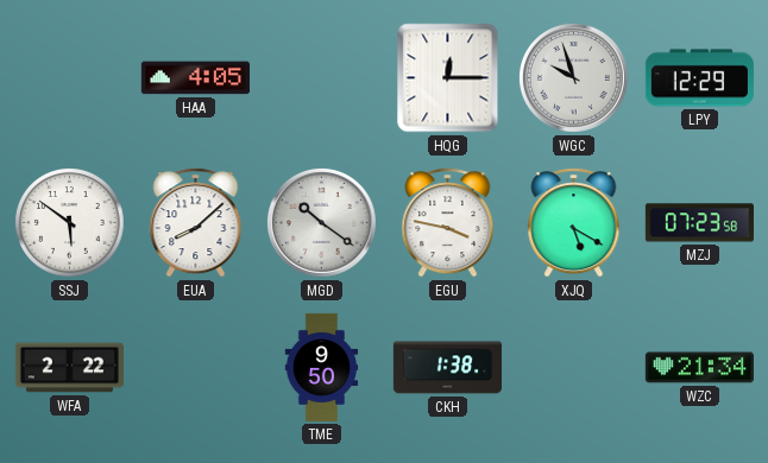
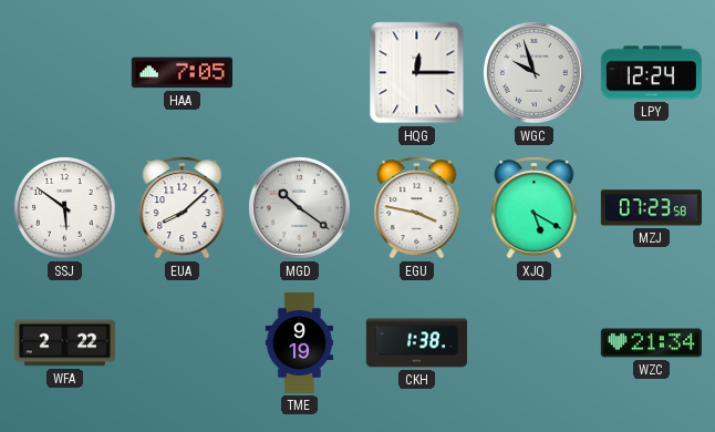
HAA: 4:05 -> 7:05 (182, 73)
LPY: 12:29 -> 12:24 (651, 73)
TME: 9:50 -> 9:19 (300, 342)
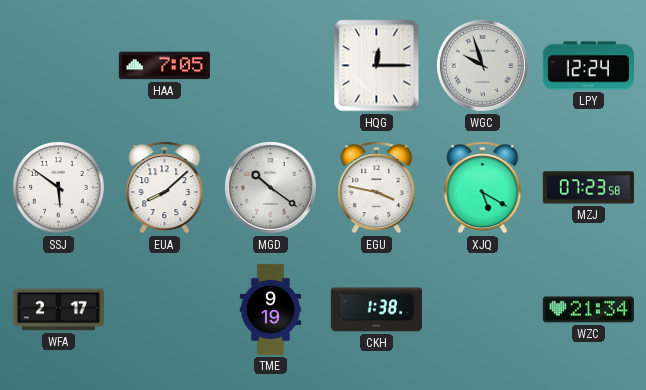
WFA: 2:22 -> 2:17 (58, 310)
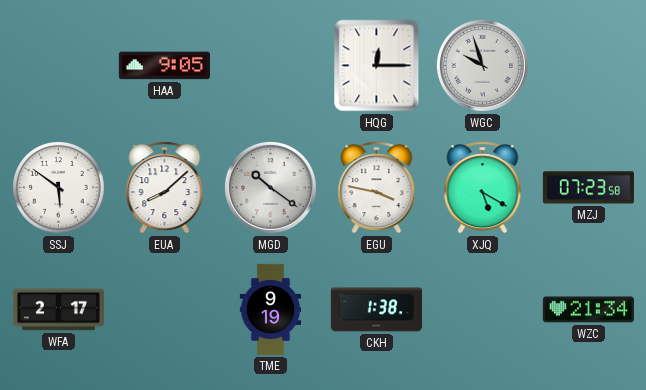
HAA: 7:05 -> 9:05 (164, 66)
LPY: 12:24 -> none (588, 66)
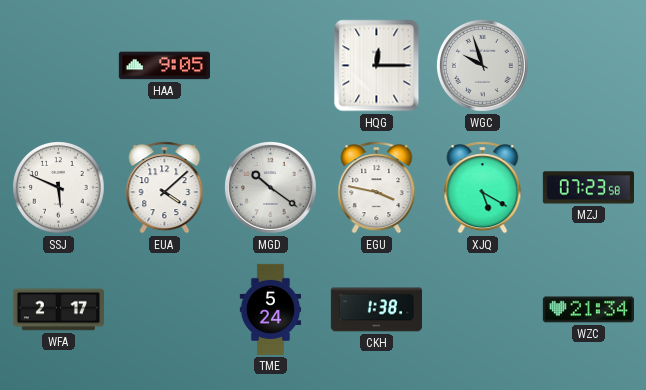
SSJ: 5:51 -> 5:49 (59, 188)
EUA: 8:08 -> 4:08 (165, 188)
TME: 9:19 -> 5:24 (271, 309)
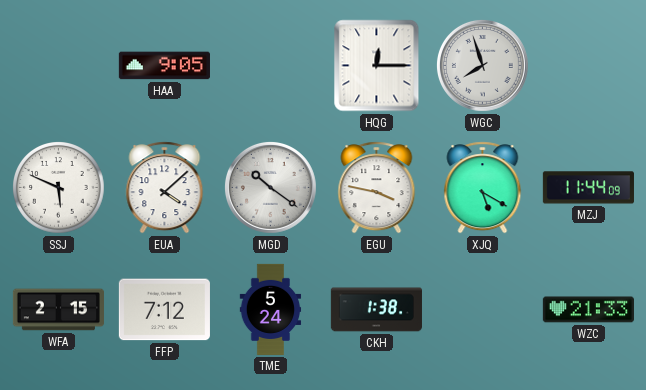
WGC: 9:57 -> 7:57 (482, 65)
MZJ: 07:23 -> 11:44 (588, 188)
WFA: 2:17 -> 2:15 (58, 310)
FFP: none -> 7:12 (164, 310)
WZC: 21:34 -> 21:33 (588, 310)
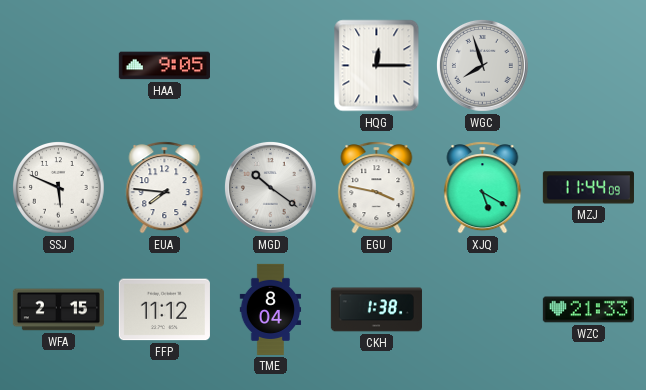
EUA: 4:08 -> 7:46 (165, 188)
FFP: 7:12 -> 11:12 (164, 310)
TME: 5:24 -> 8:04 (271, 309)
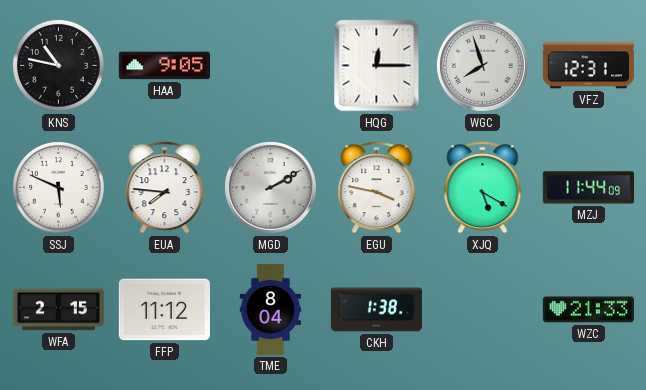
KNS: none -> 10:47 (59, 66)
VFZ: none -> 12:31 (588, 66)
MGD: 10:21 -> 2:10 (270, 187)
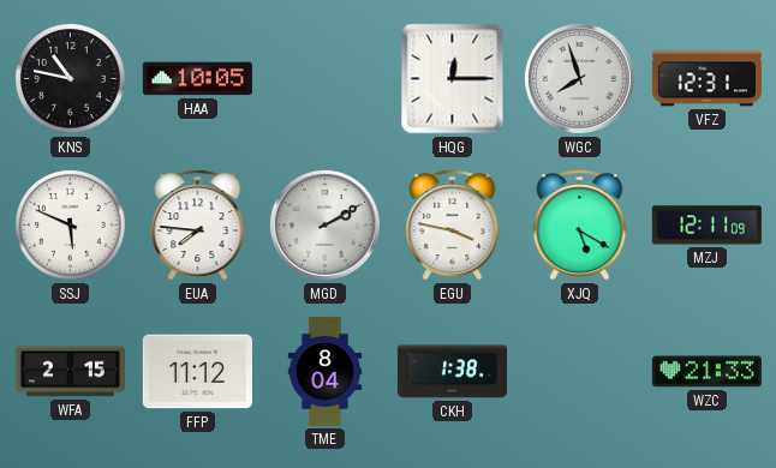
HAA: 9:05 -> 10:05 (197, 79)
MZJ: 11:44 -> 12:11 (706, 226)
